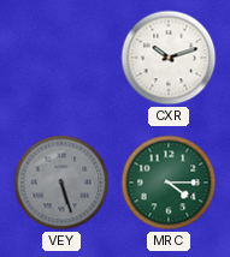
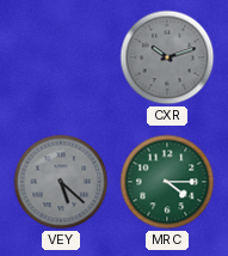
CXR dial: white -> grey (167, 57)
VEY: 5:27 -> 5:22 (61, 182)
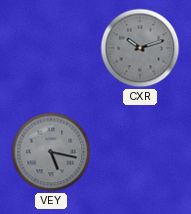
VEY: 5:22 -> 5:17 (51, 152)
MRC: 4:15 -> none (167, 182)
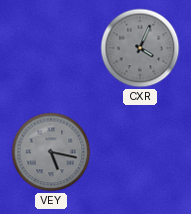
CXR: 10:12 -> 4:04 (140, 48)
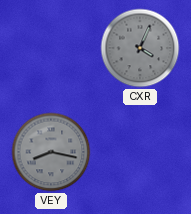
VEY: 5:17 -> 8:17 (51, 152)
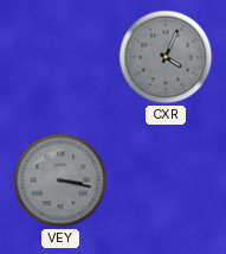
VEY: 8:17 -> 3:17 (60, 180)
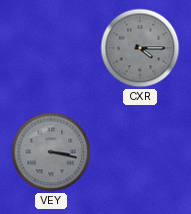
CXR: 4:04 -> 4:15 (140, 48)
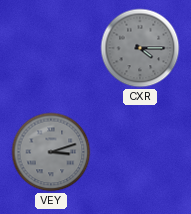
VEY: 3:17 -> 3:12 (51, 152)
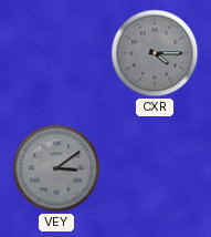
VEY: 3:12 -> 3:09 (56, 168)
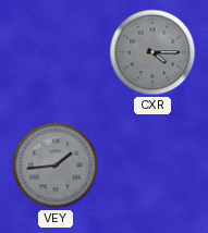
VEY: 3:09 -> 1:44 (56, 165)
